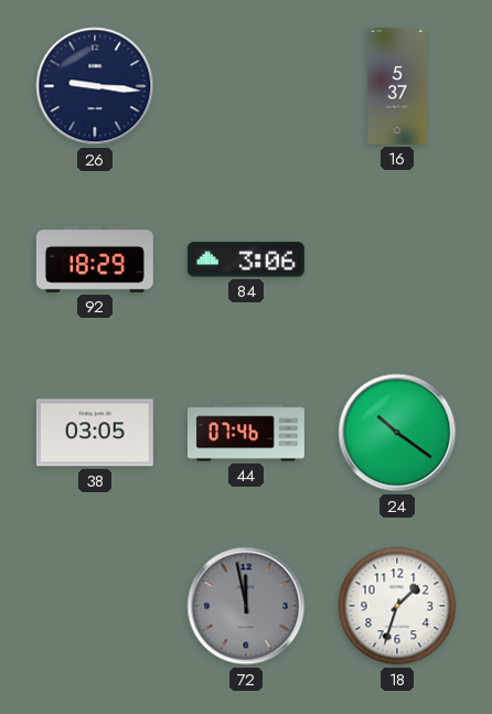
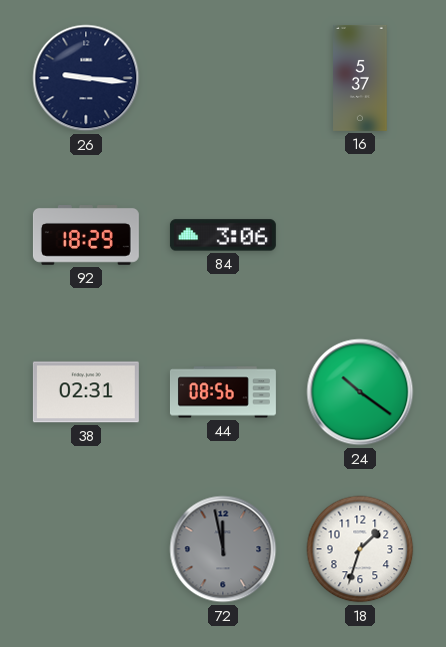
38: 03:05 -> 02:31 (86, 392)
44: 07:46 -> 08:56 (223, 392)
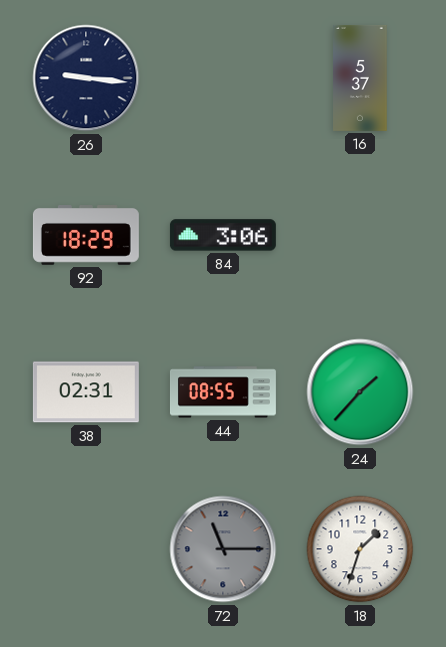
44: 08:56 -> 08:55 (223, 392)
24: 10:21 -> 1:37 (360, 392)
72: 11:58 -> 11:15 (223, 549)
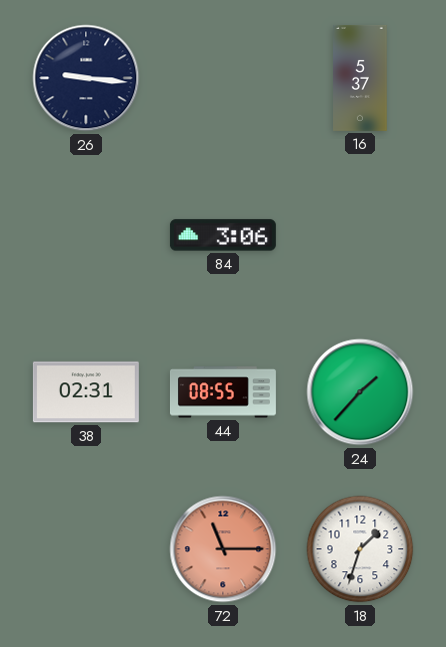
92: 18:29 -> none (86, 236)
72 dial: grey -> salmon (223, 549)
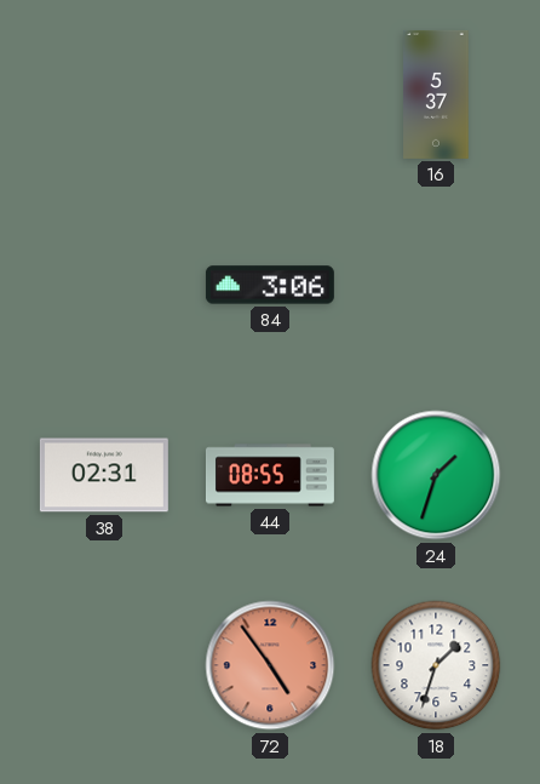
26: 9:16 -> none (86, 78)
24: 1:37 -> 1:33 (436, 475)
72: 11:15 -> 4:54 (270, 665)
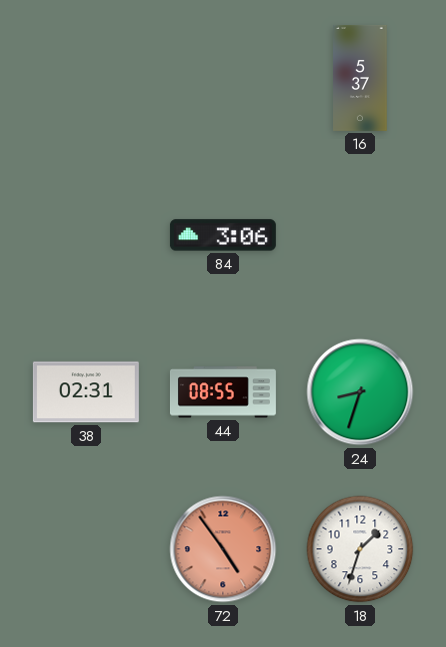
24: 1:33 -> 8:33 (360, 392)
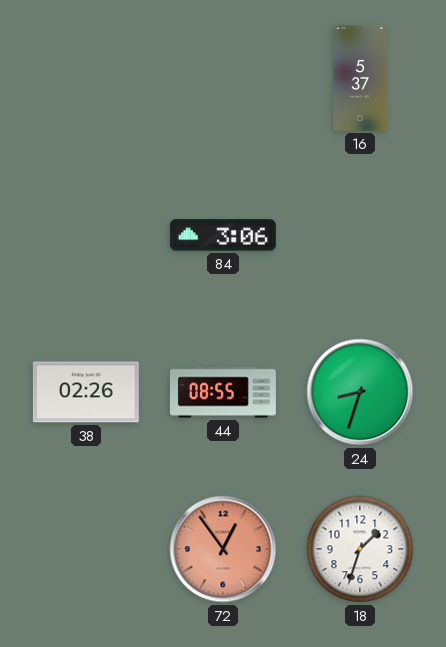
38: 02:31 -> 02:26 (86, 392)
72: 4:54 -> 12:54 (223, 549)
